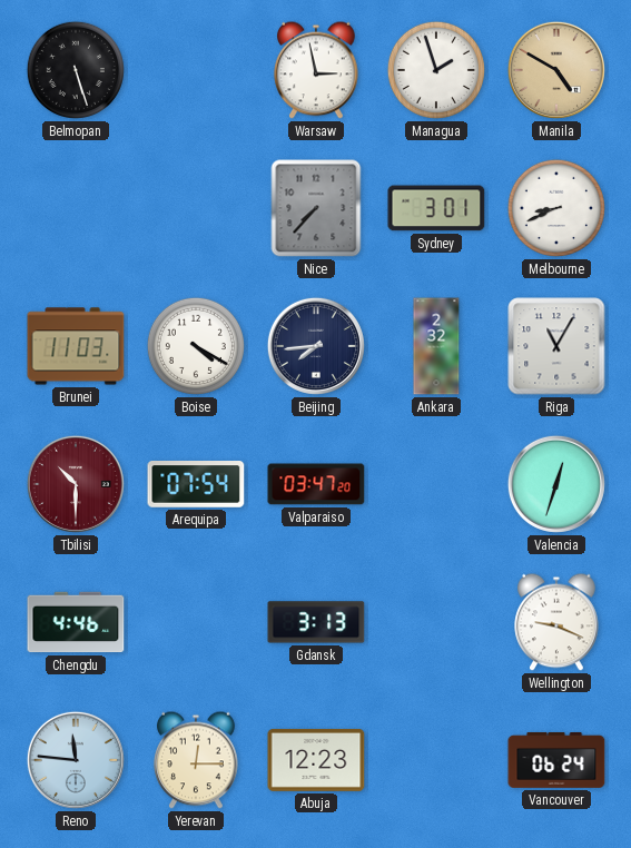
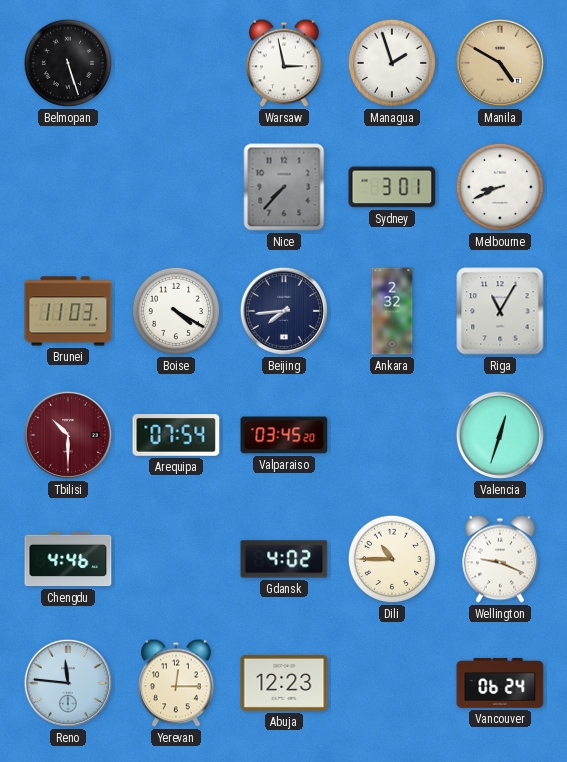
Valparaiso: 03:47 -> 03:45 (284, 435)
Gdansk: 3:13 -> 4:02 (284, 559)
Dili: none -> 10:45 (392, 559)
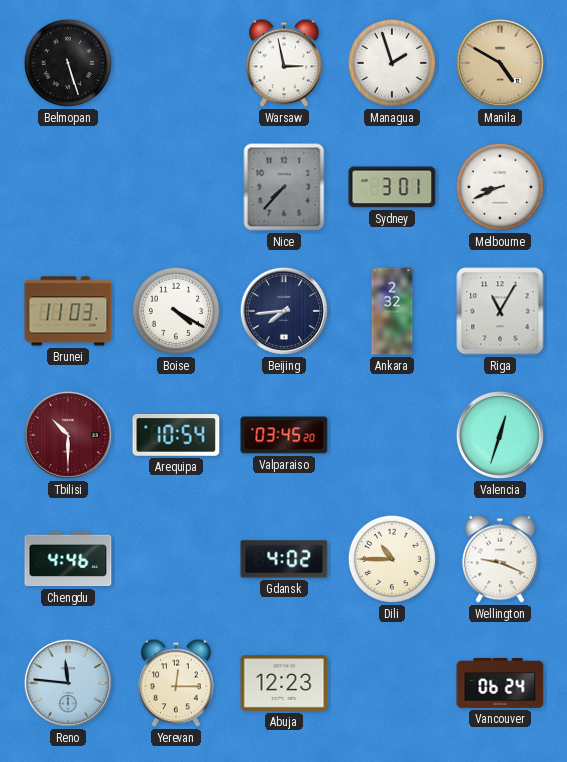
Arequipa: 07:54 -> 10:54 (176, 436)
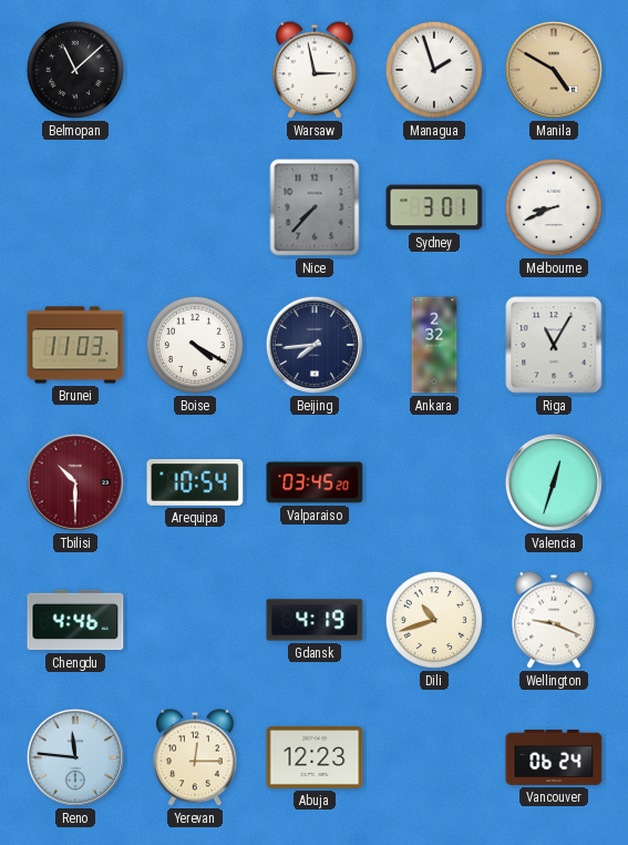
Belmopan: 5:27 -> 11:08 (75, 70)
Gdansk: 4:02 -> 4:19 (315, 620)
Dili: 10:45 -> 10:42 (434, 620)
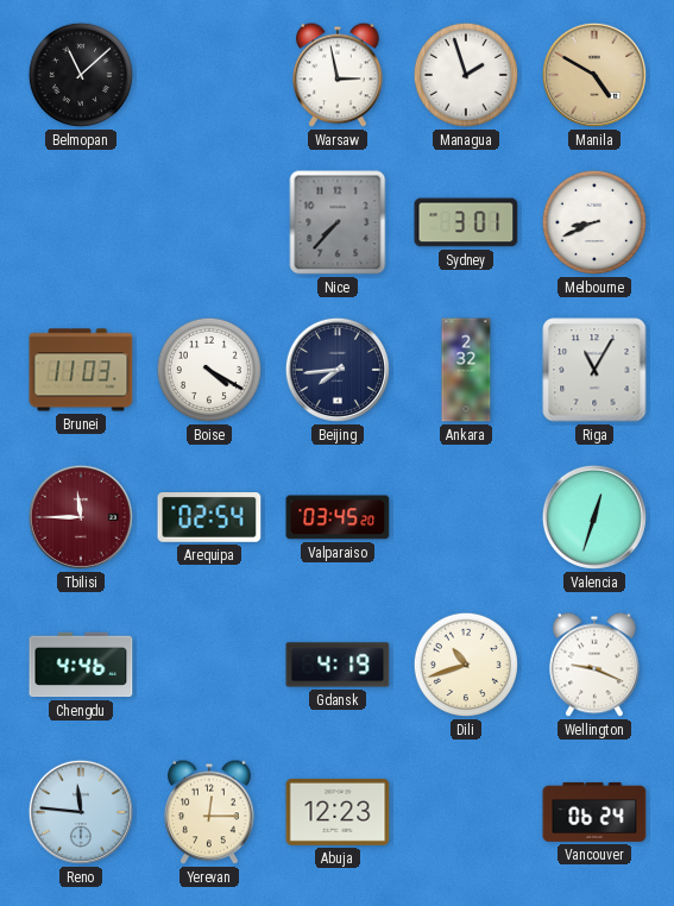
Tbilisi: 10:30 -> 11:45 (81, 517)
Arequipa: 10:54 -> 02:54 (209, 518)
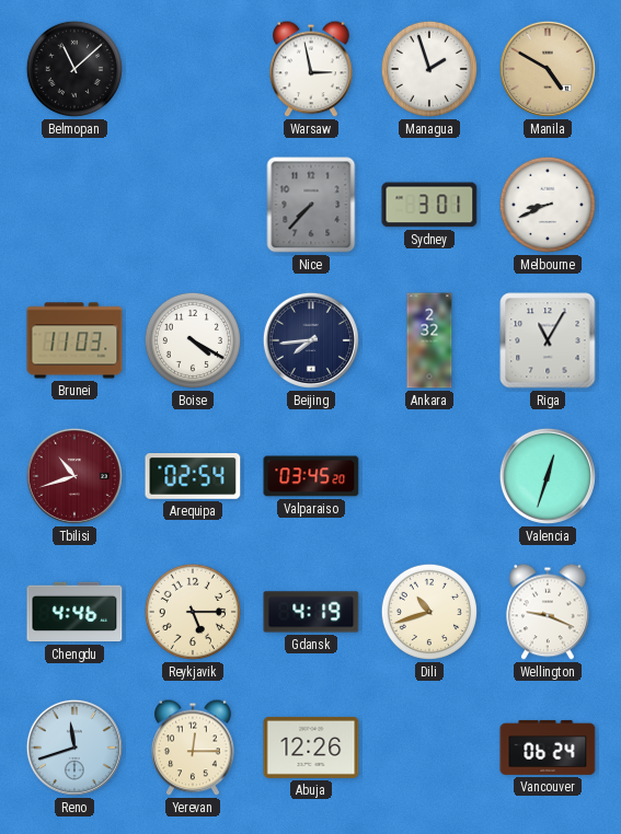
Tbilisi: 11:45 -> 10:42 (74, 476)
Reykjavik: none -> 5:15 (193, 612)
Reno: 11:46 -> 11:42 (74, 748)
Abuja: 12:23 -> 12:26 (311, 748)
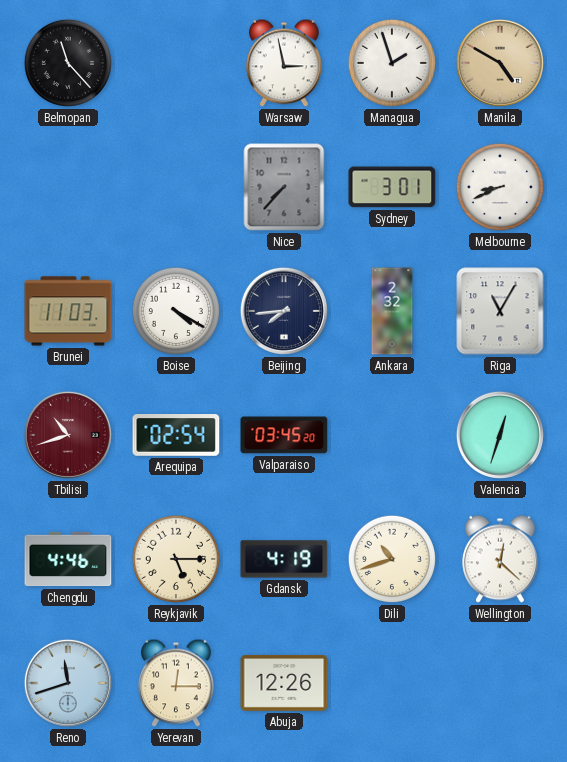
Belmopan: 11:08 -> 11:23 (68, 63)
Wellington: 9:19 -> 12:22 (500, 559)
Vancouver: 06:24 -> none (548, 748)
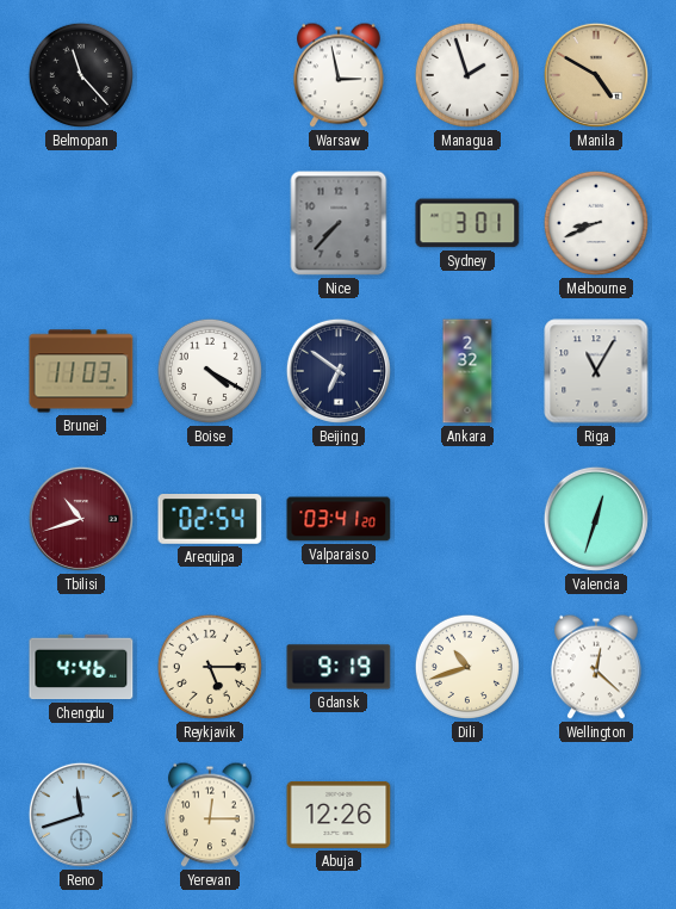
Beijing: 7:44 -> 6:51 (339, 371)
Valparaiso: 03:45 -> 03:41 (339, 519)
Gdansk: 4:19 -> 9:19 (339, 667)
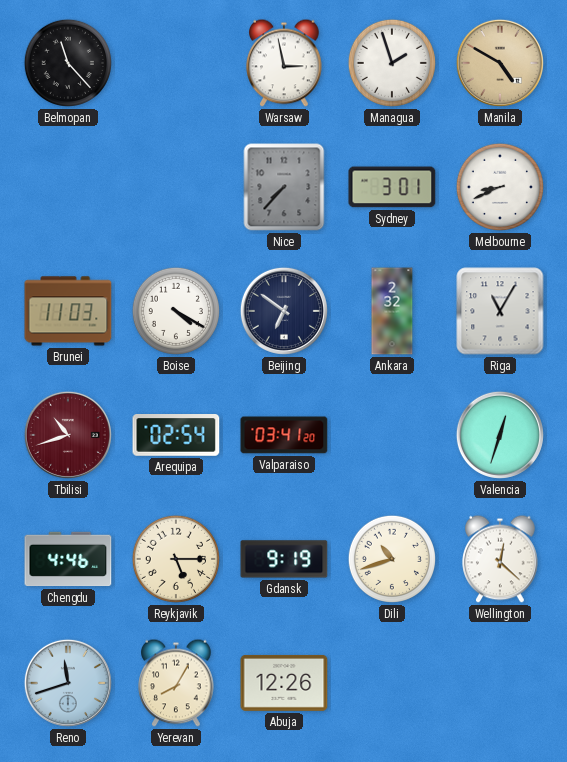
Yerevan: 12:15 -> 8:05 (176, 683)
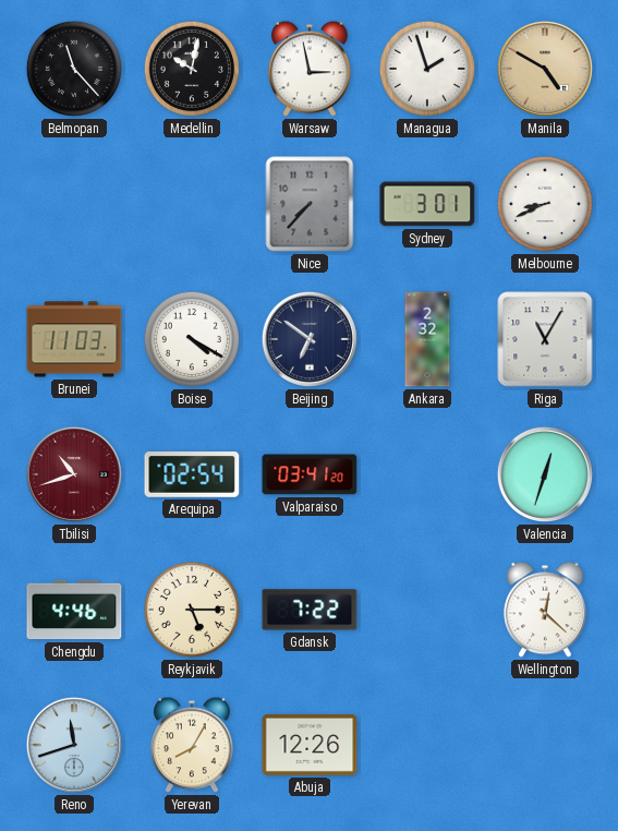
Medellin: none -> 10:02 (192, 69)
Gdansk: 9:19 -> 7:22 (310, 610)
Dili: 10:42 -> none (392, 559)
